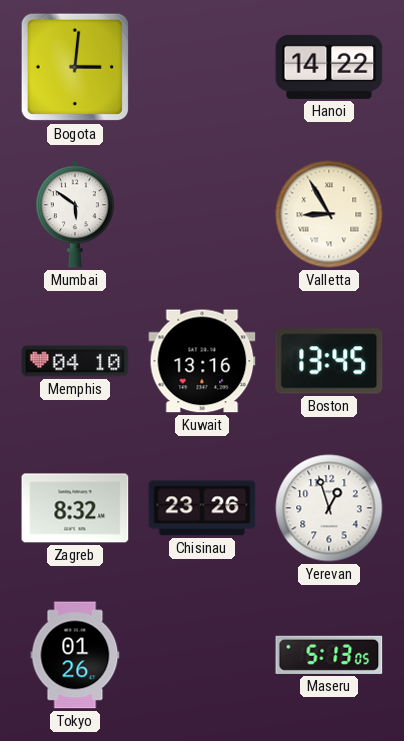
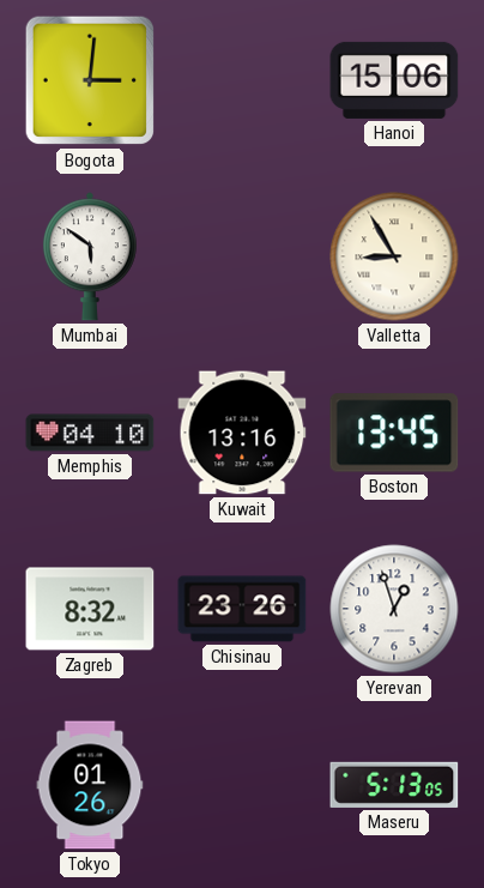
Hanoi: 14:22 -> 15:06 (394, 80)
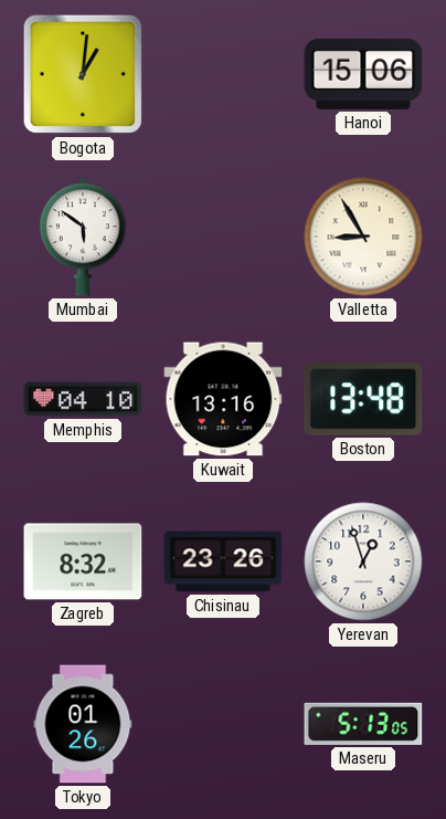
Bogota: 3:01 -> 1:01 (83, 74)
Boston: 13:45 -> 13:48 (363, 399)
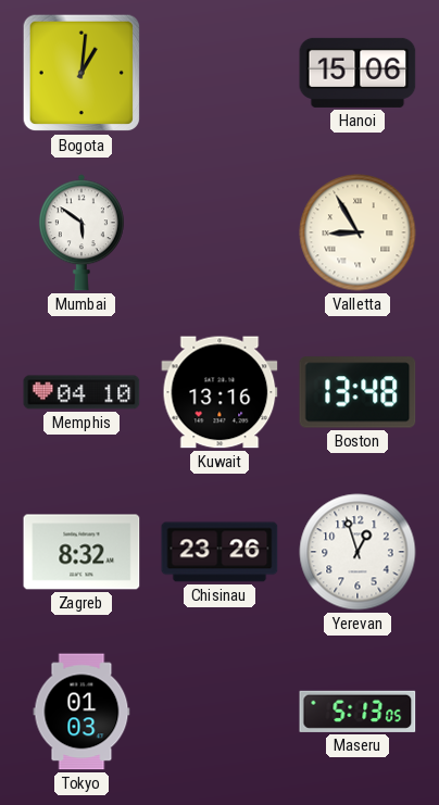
Tokyo: 01:26 -> 01:03 (81, 712)
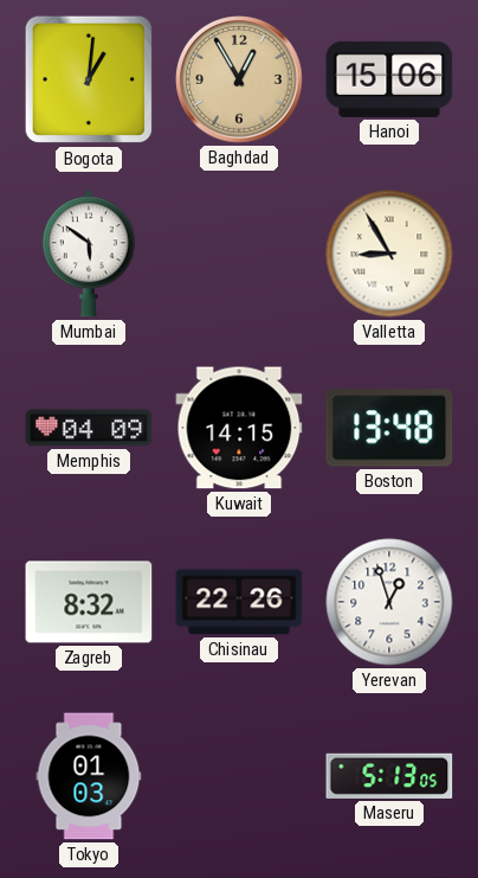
Baghdad: none -> 12:55 (239, 79)
Memphis: 04:10 -> 04:09 (89, 428)
Kuwait: 13:16 -> 14:15 (239, 428)
Chisinau: 23:26 -> 22:26 (239, 602)
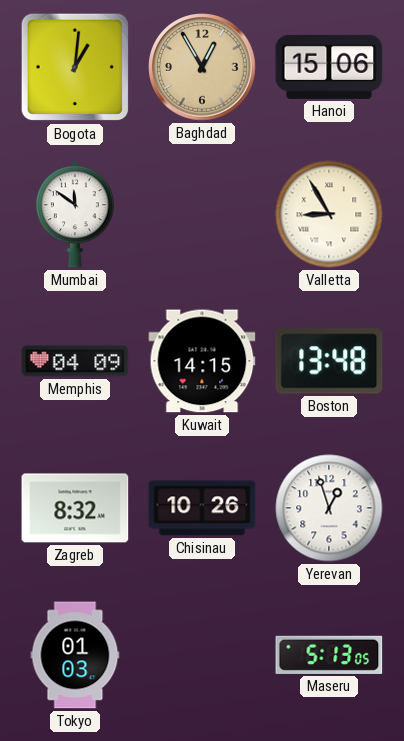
Mumbai: 5:51 -> 11:51 (75, 214)
Chisinau: 22:26 -> 10:26 (202, 508)
